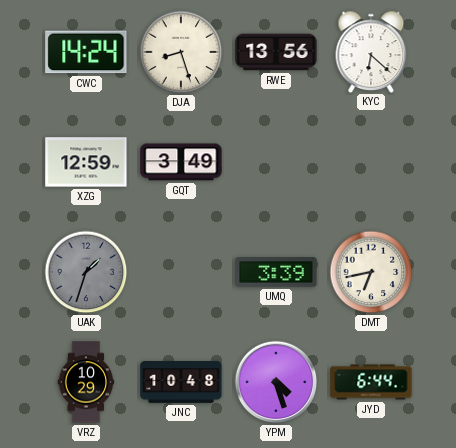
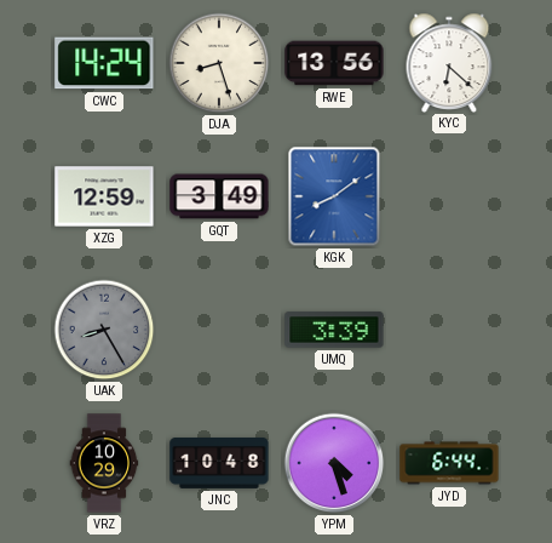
KGK: none -> 8:09 (334, 196)
UAK: 1:33 -> 8:25 (104, 330)
DMT: 6:43 -> none (371, 272)
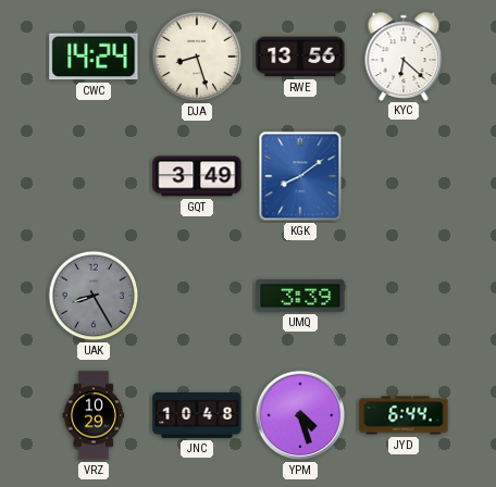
XZG: 12:59 -> none (104, 196)
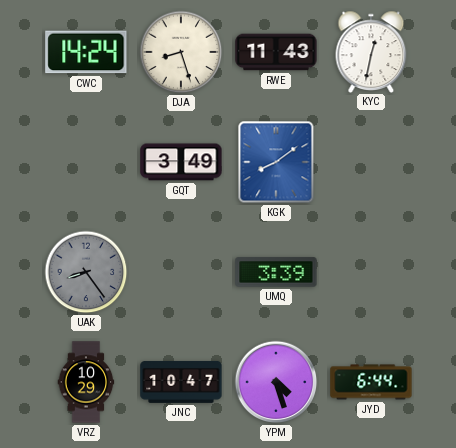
RWE: 13:56 -> 11:43 (276, 52)
KYC: 6:22 -> 12:32 (371, 51)
UAK: 8:25 -> 8:24 (86, 272)
JNC: 10:48 -> 10:47 (181, 383)
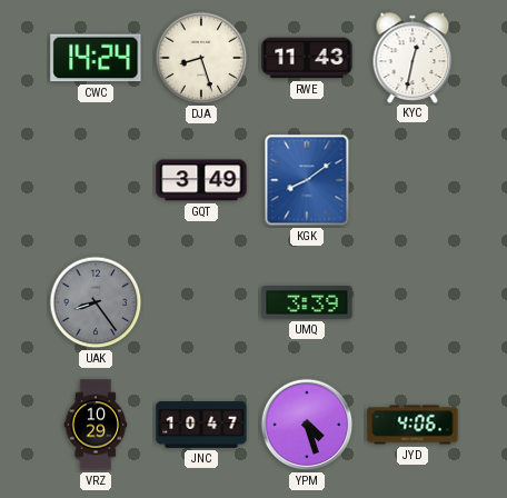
JYD: 6:44 -> 4:06 (412, 425)
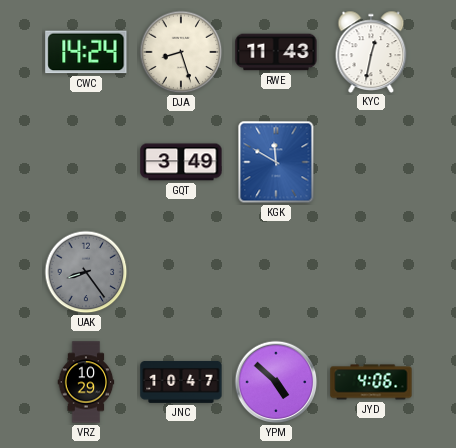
KGK: 8:09 -> 11:50 (276, 162)
UMQ: 3:39 -> none (307, 302)
YPM: 4:27 -> 4:52 (276, 382)
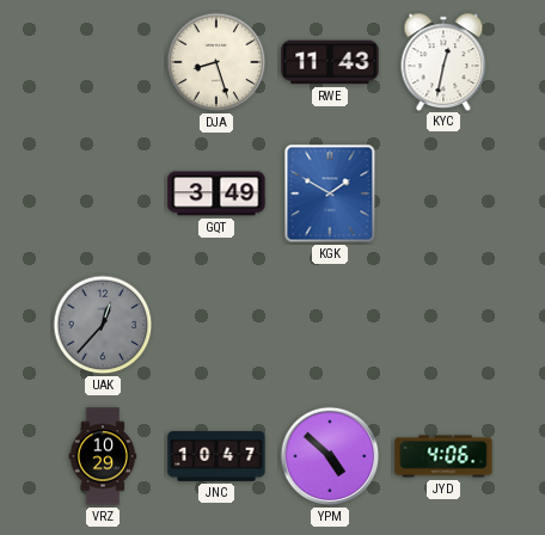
CWC: 14:24 -> none (86, 52)
KGK: 11:50 -> 1:50 (330, 193)
UAK: 8:24 -> 12:37 (103, 325)
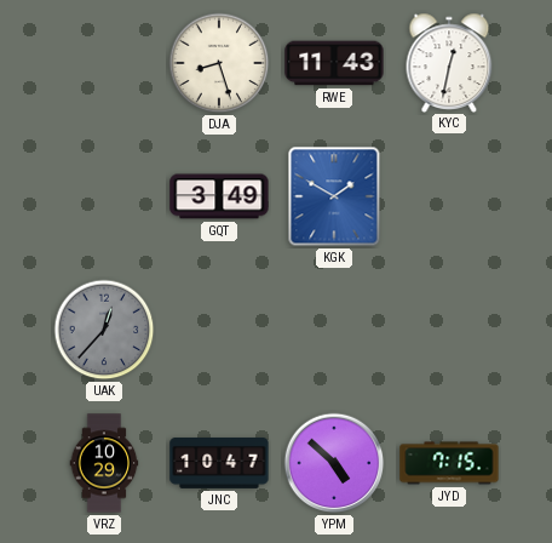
JYD: 4:06 -> 7:15 (449, 463)
